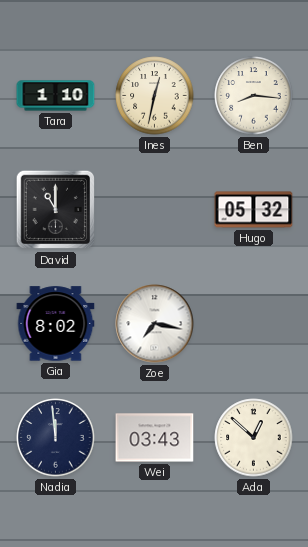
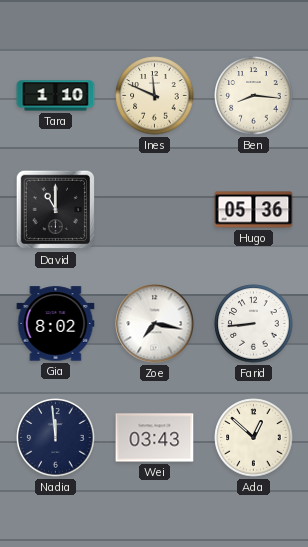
Ines: 12:32 -> 11:49 (155, 96)
Hugo: 05:32 -> 05:36 (254, 210)
Farid: none -> 8:44 (254, 324)
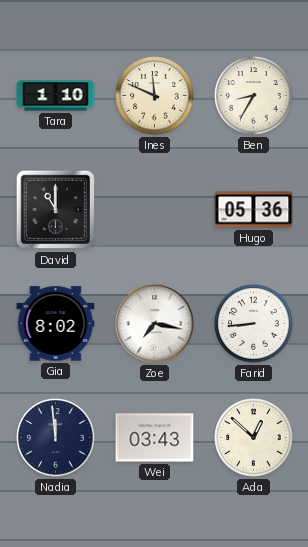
Ben: 8:16 -> 8:35 (254, 96)
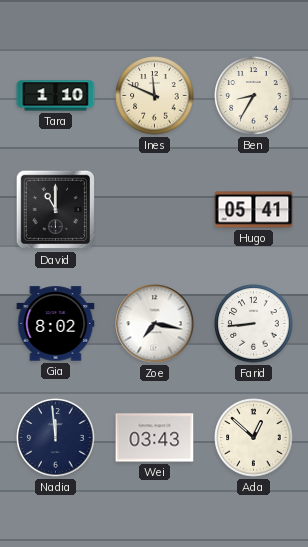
Hugo: 05:36 -> 05:41 (254, 210)
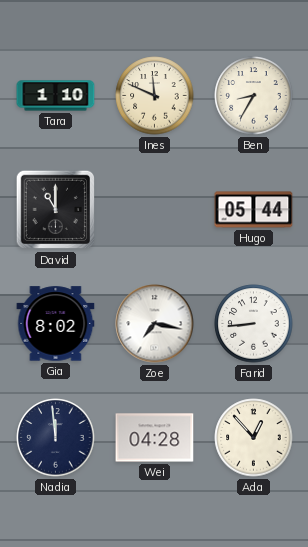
Hugo: 05:41 -> 05:44 (254, 210)
Wei: 03:43 -> 04:28 (155, 438)
Ada: 12:52 -> 12:53 (254, 438)
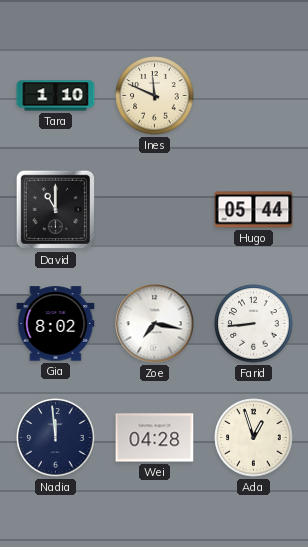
Ben: 8:35 -> none (254, 96)
Ada: 12:53 -> 12:57 (254, 438)
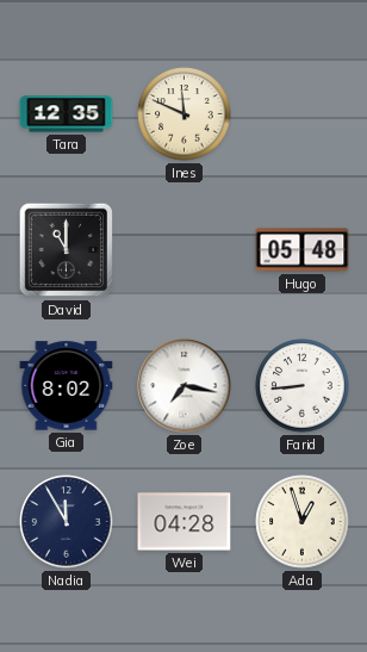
Tara: 1:10 -> 12:35 (67, 114)
Hugo: 05:44 -> 05:48 (303, 250)
Nadia: 11:59 -> 11:55 (67, 522)
